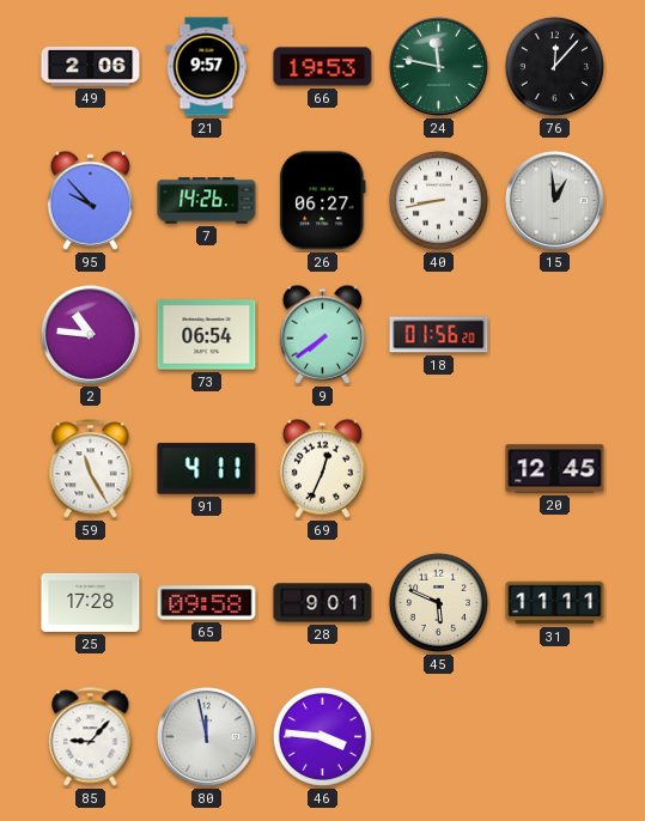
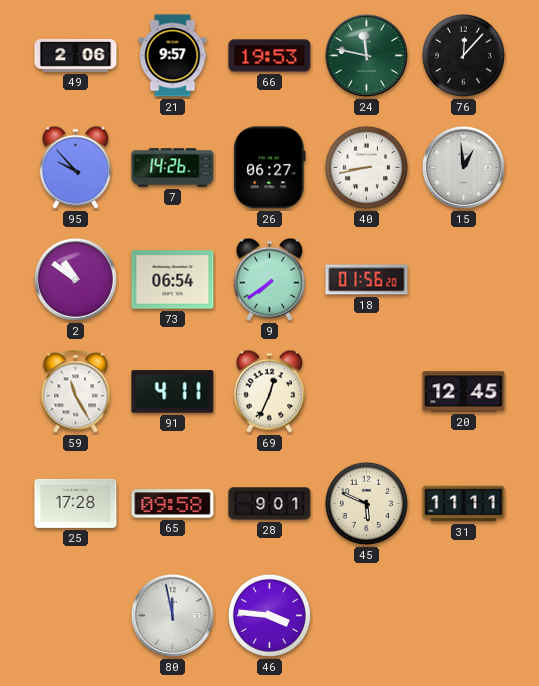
2: 10:46 -> 10:51 (75, 279)
85: 9:07 -> none (91, 737)
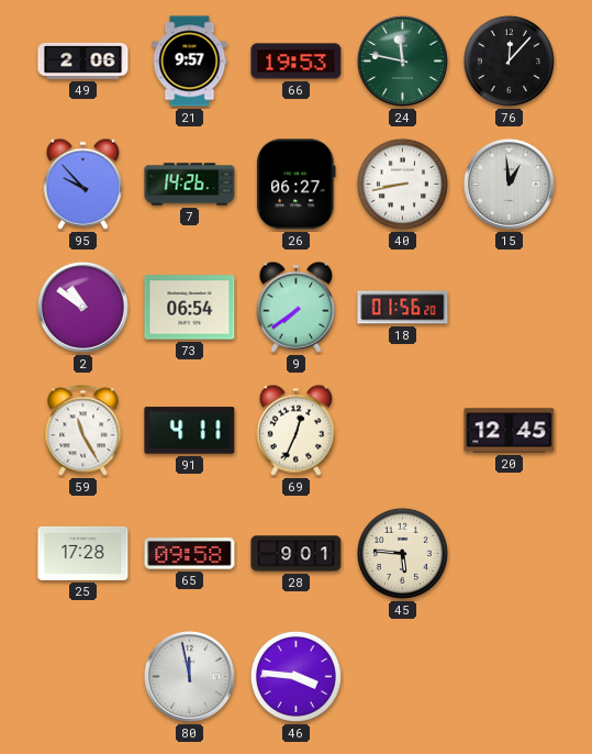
45: 5:49 -> 5:46 (402, 553)
31: 11:11 -> none (464, 504)
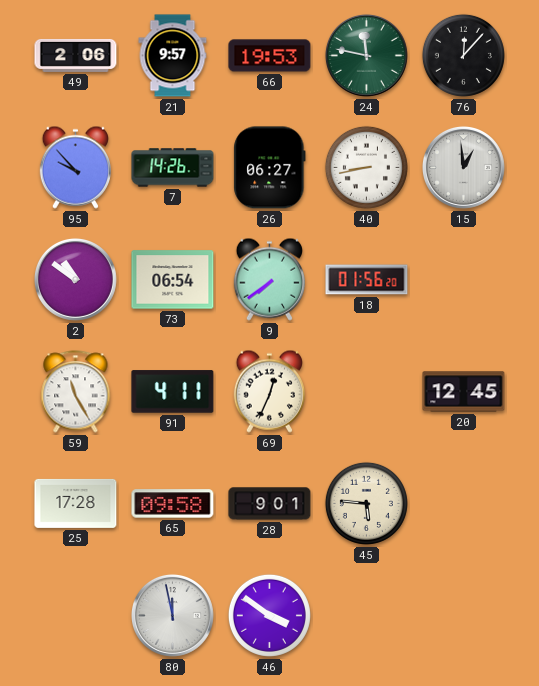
46: 3:46 -> 3:51 (269, 615)
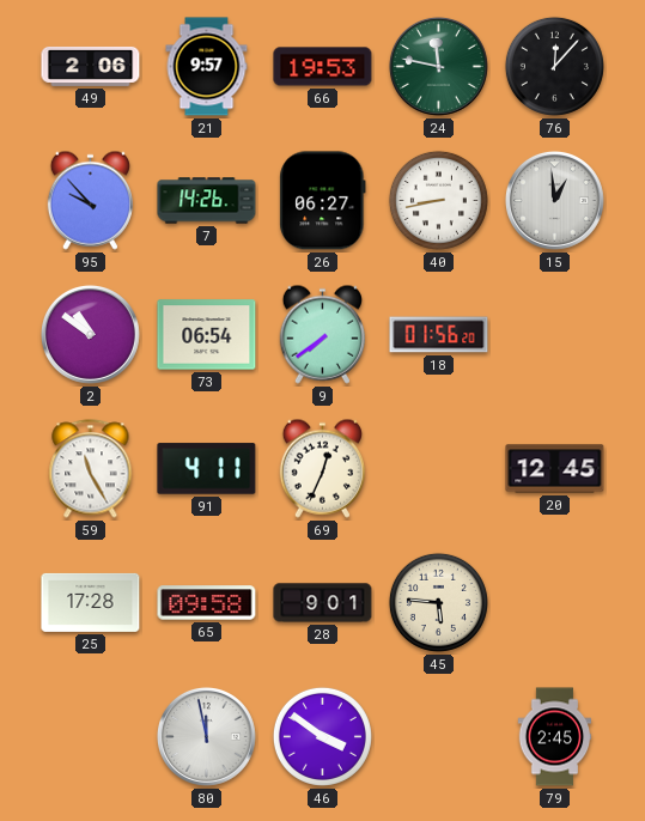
79: none -> 2:45 (555, 737)
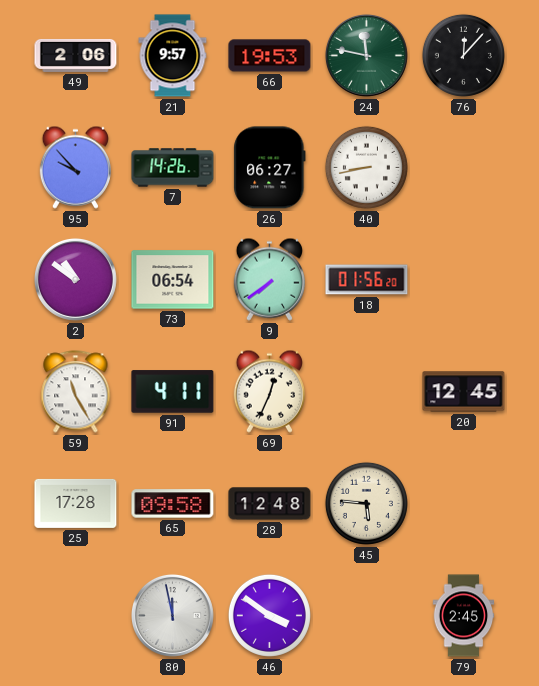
15: 12:59 -> none (554, 200)
28: 9:01 -> 12:48 (270, 504)
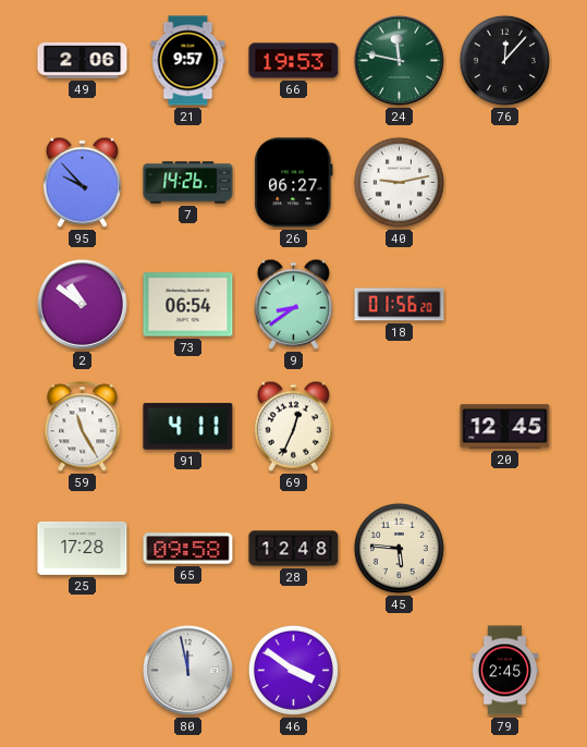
40: 8:43 -> 9:13 (399, 182)
9: 7:39 -> 8:39 (293, 304)
